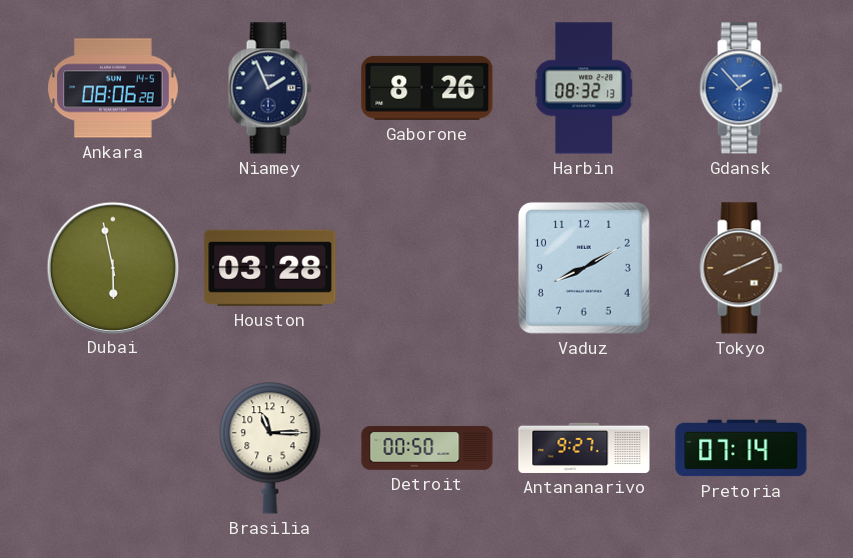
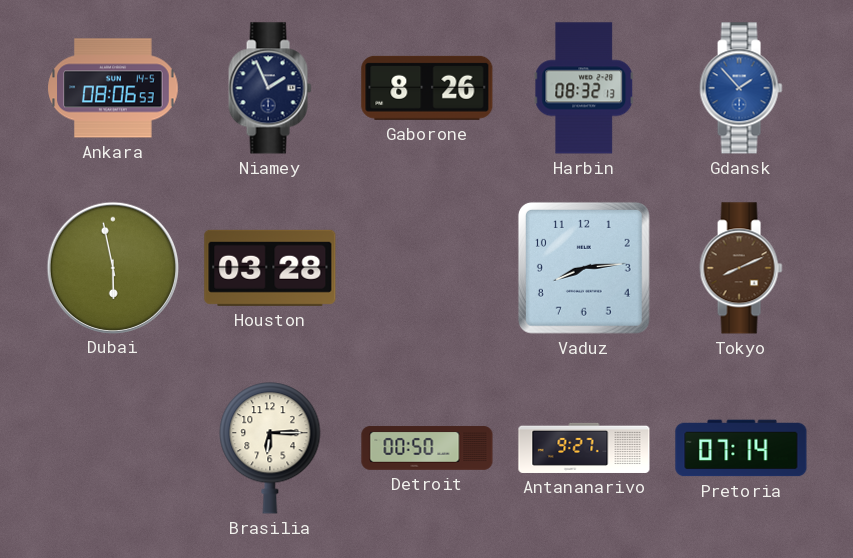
Ankara: 08:06:28 -> 08:06:53 (113, 88)
Vaduz: 8:10 -> 8:14 (584, 268)
Brasilia: 11:15 -> 6:15 (270, 448)
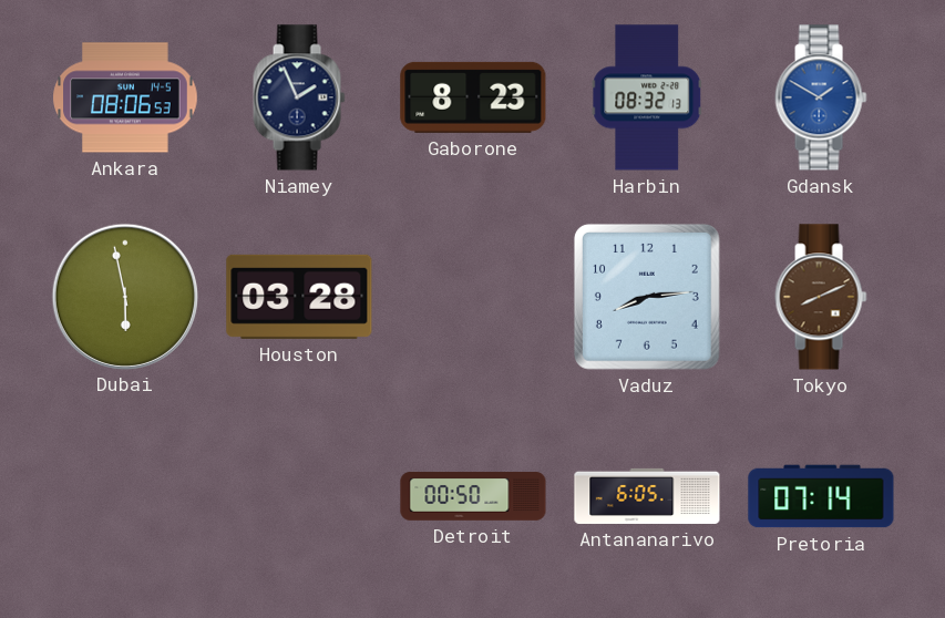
Gaborone: 8:26 -> 8:23 (473, 97)
Gdansk: 1:53 -> 1:50 (821, 97)
Brasilia: 6:15 -> none (270, 448)
Antananarivo: 9:27 -> 6:05 (647, 496)
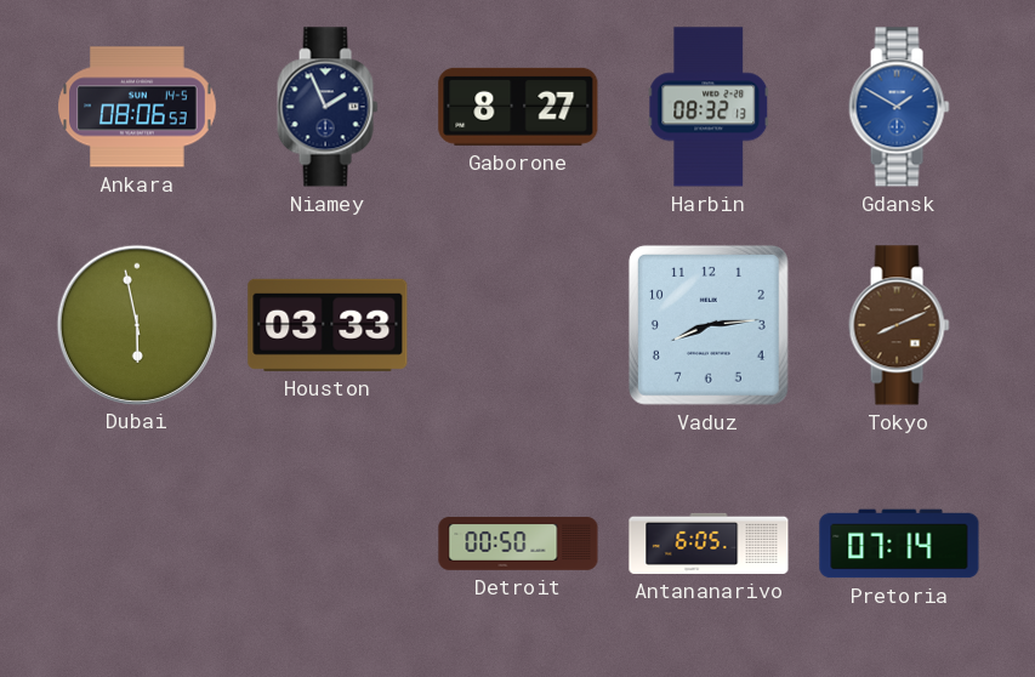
Gaborone: 8:23 -> 8:27 (518, 107)
Houston: 03:28 -> 03:33 (328, 325)
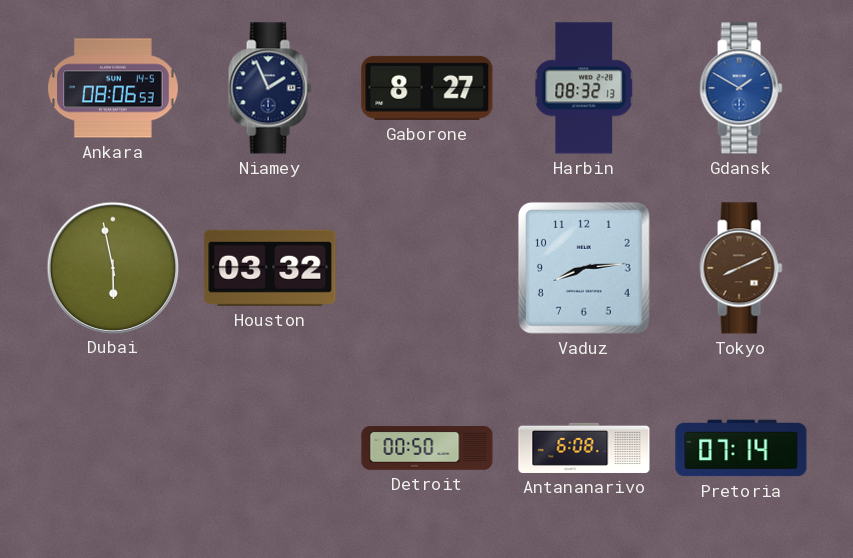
Houston: 03:33 -> 03:32 (270, 268)
Antananarivo: 6:05 -> 6:08 (584, 448)
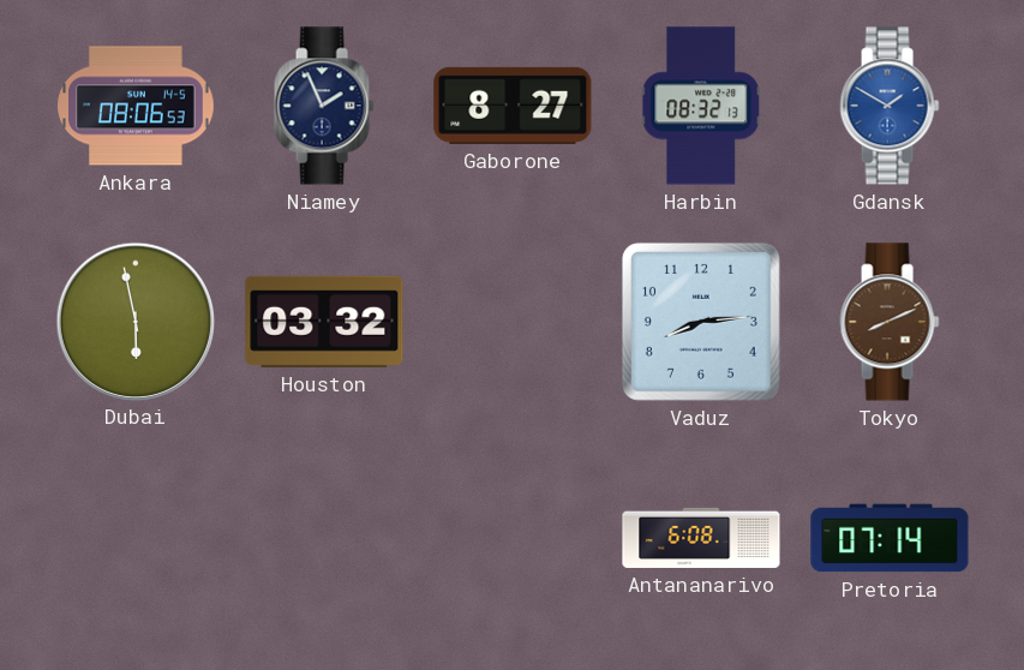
Detroit: 00:50 -> none (427, 448)
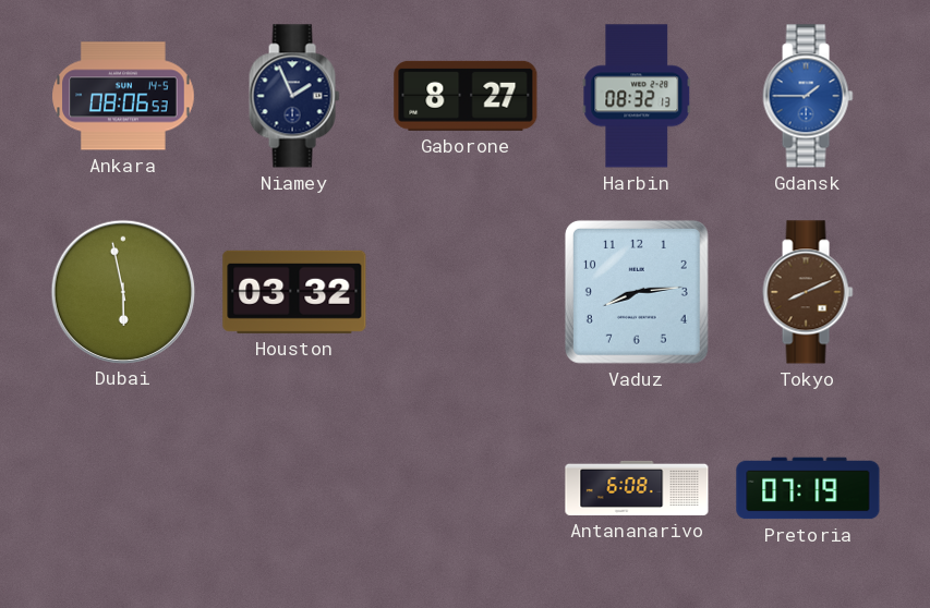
Gdansk: 1:50 -> 1:45 (808, 96)
Pretoria: 07:14 -> 07:19 (808, 488)
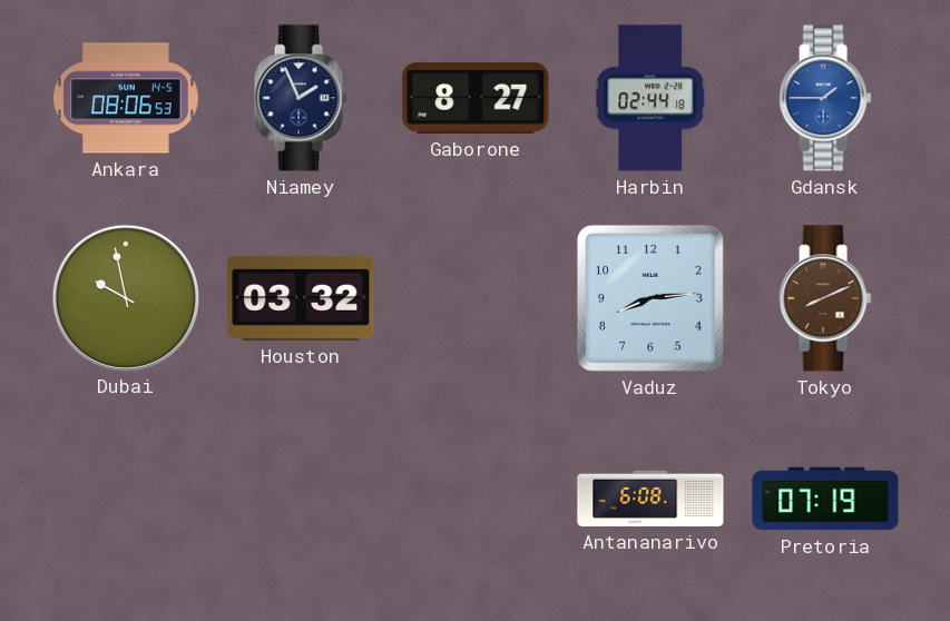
Harbin: 08:32 -> 02:44 (650, 98)
Dubai: 5:58 -> 9:58 (125, 297)
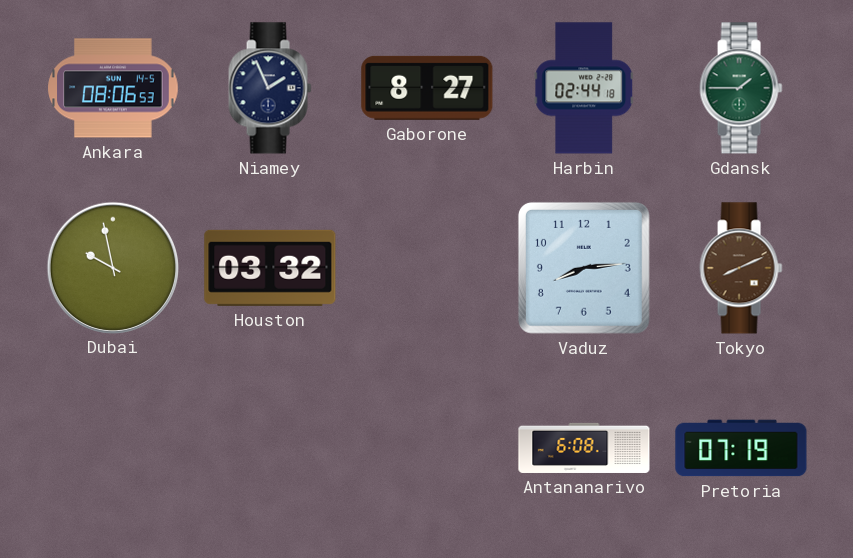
Gdansk dial: blue -> green (741, 88)
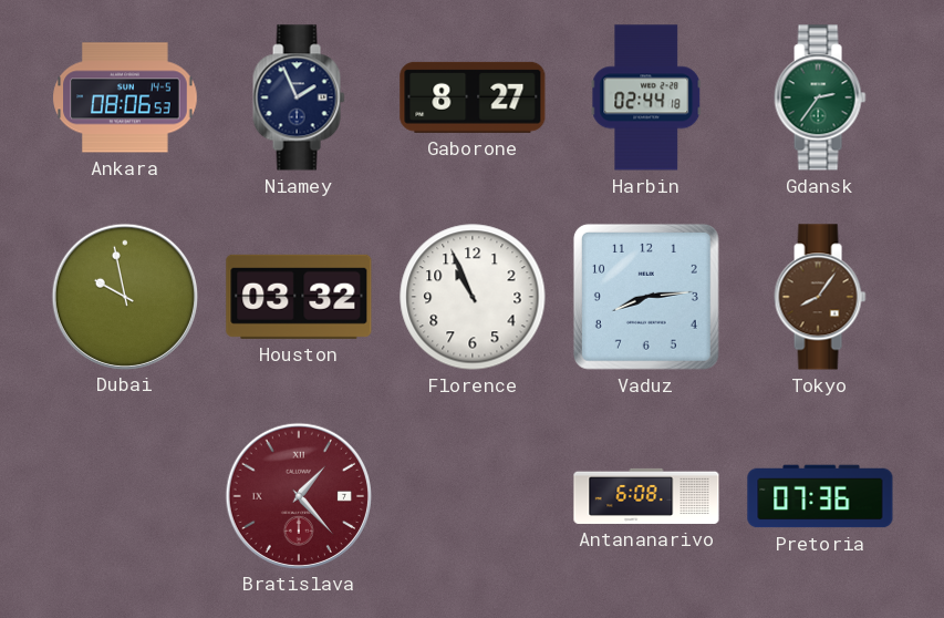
Gdansk: 1:45 -> 2:36 (820, 97)
Florence: none -> 10:56 (473, 297)
Tokyo: 8:11 -> 8:06 (820, 297)
Bratislava: none -> 1:23 (298, 495)
Pretoria: 07:19 -> 07:36 (820, 496)
